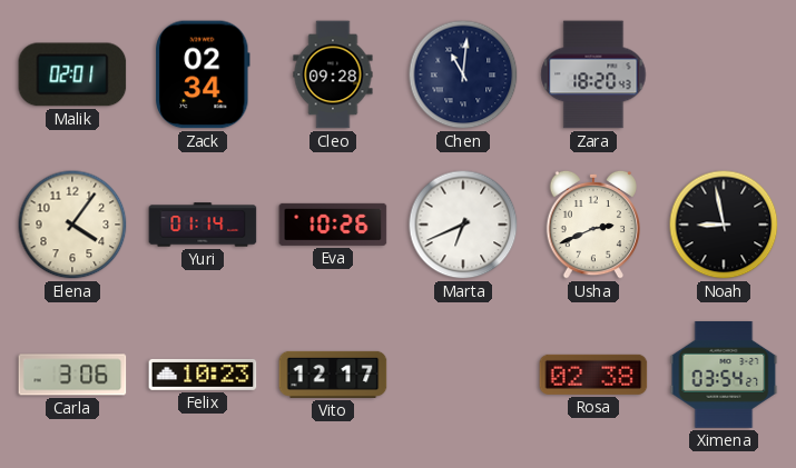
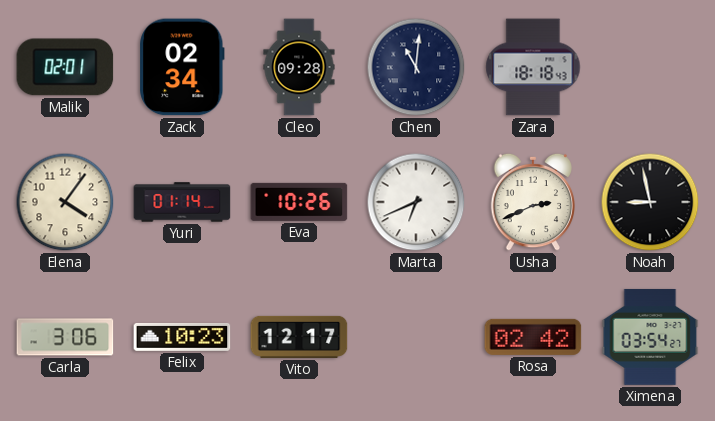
Zara: 18:20 -> 18:18 (533, 67)
Rosa: 02:38 -> 02:42 (533, 337)
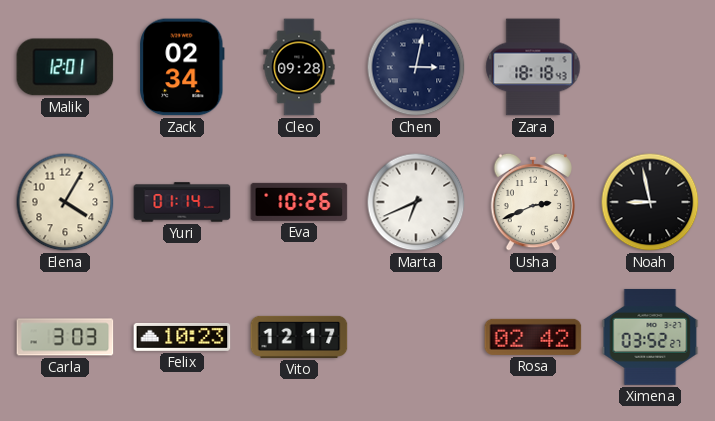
Malik: 02:01 -> 12:01 (65, 67)
Chen: 11:01 -> 3:02 (416, 67)
Elena: 4:06 -> 4:05 (65, 202)
Carla: 3:06 -> 3:03 (65, 337)
Ximena: 03:54 -> 03:52 (650, 337)
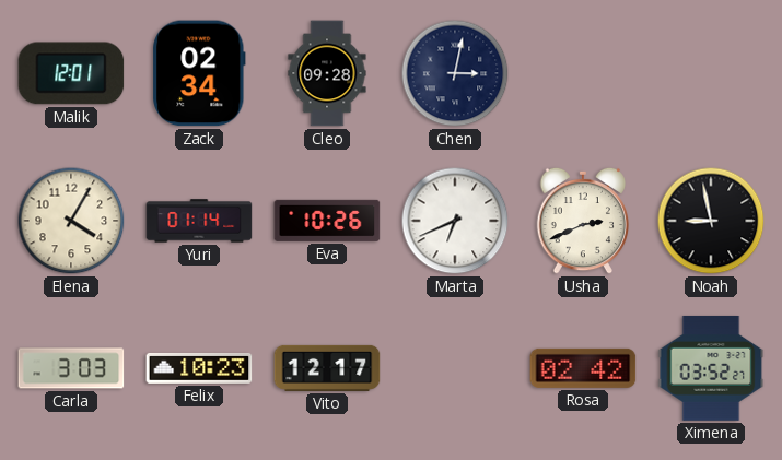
Zara: 18:18 -> none (533, 67)
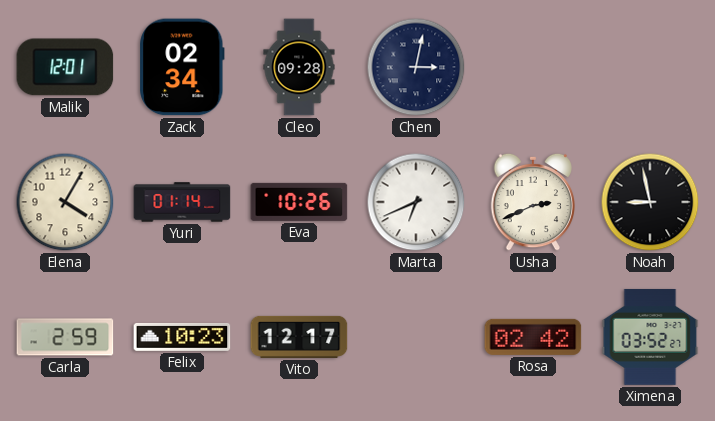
Carla: 3:03 -> 2:59 (65, 337)
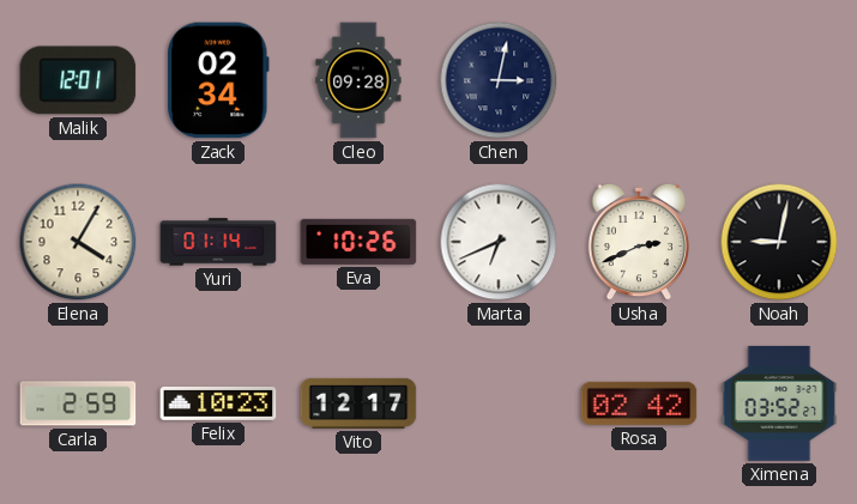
Noah: 8:58 -> 9:02 (779, 242)
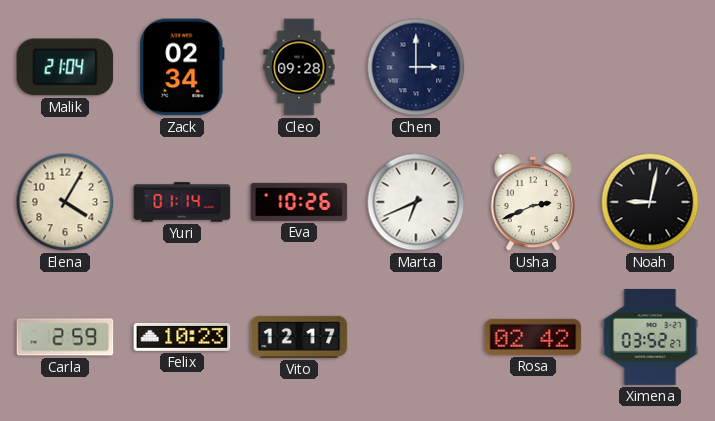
Malik: 12:01 -> 21:04 (65, 67)
Chen: 3:02 -> 3:00 (416, 67)
